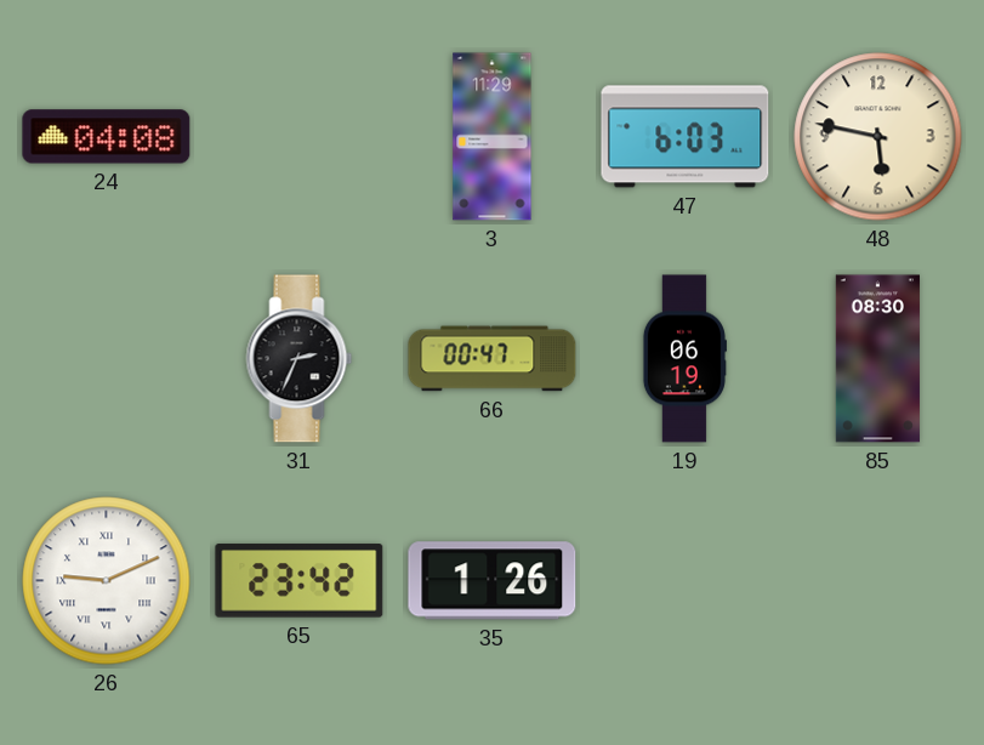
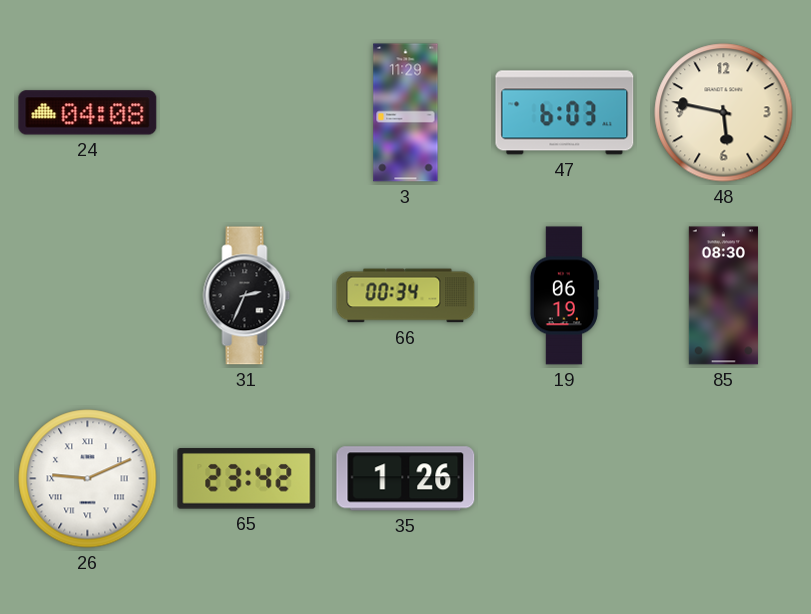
66: 00:47 -> 00:34 (406, 296)
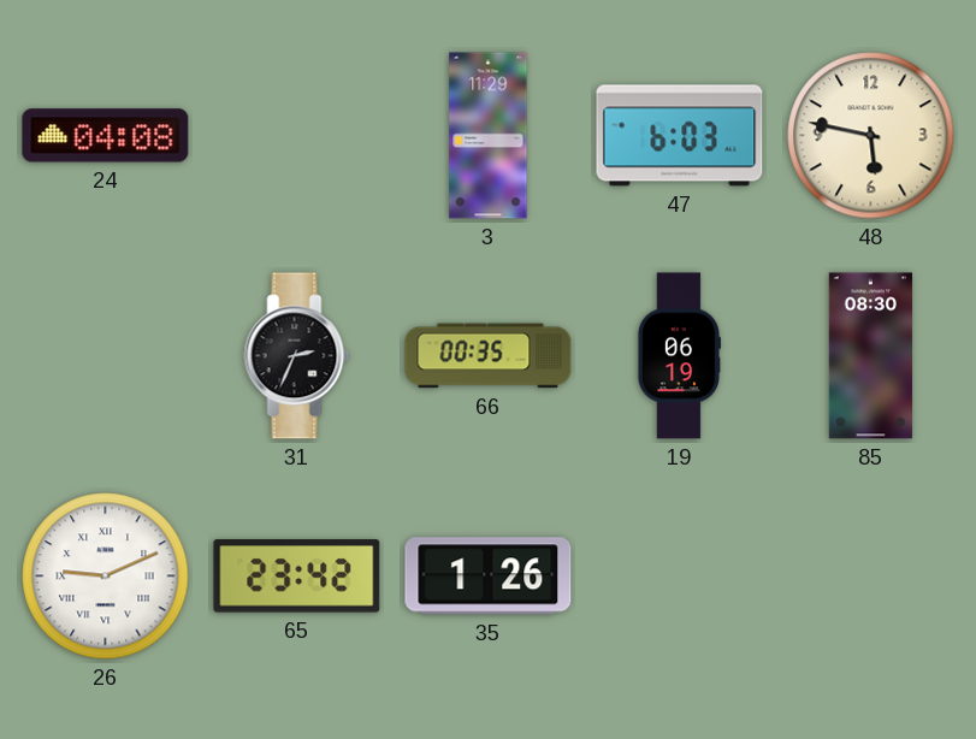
66: 00:34 -> 00:35 (489, 356)
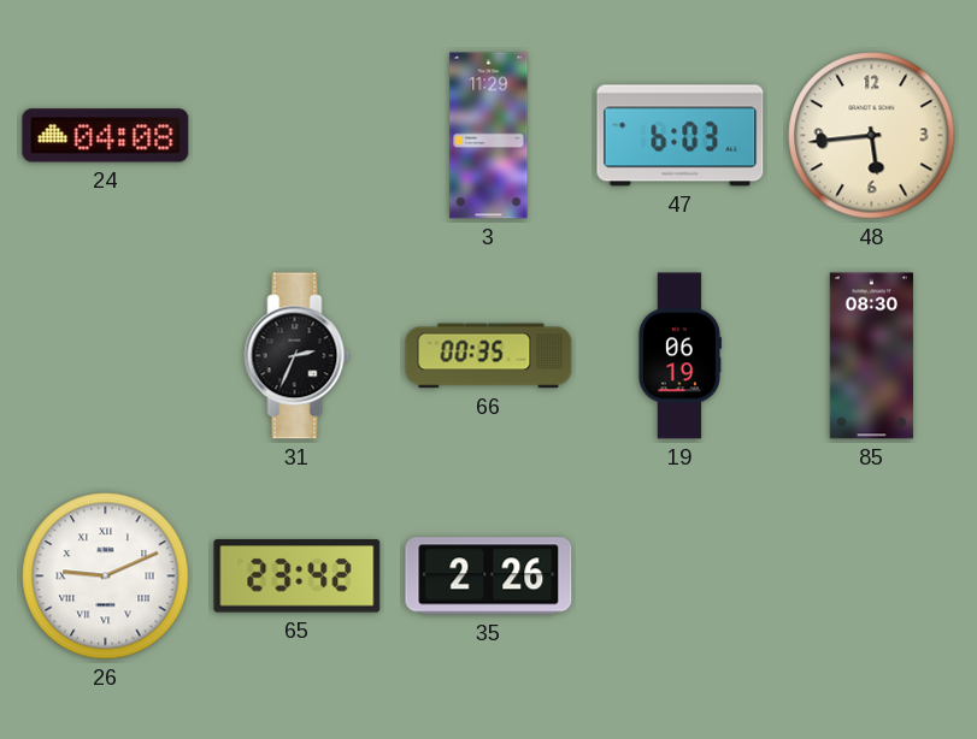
48: 5:47 -> 5:44 (872, 136)
35: 1:26 -> 2:26 (489, 577)
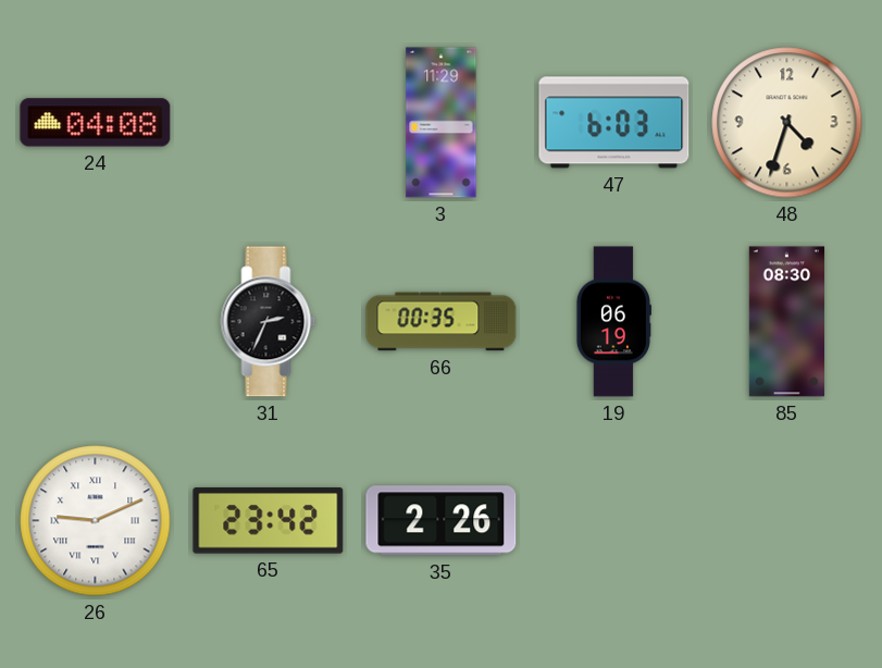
48: 5:44 -> 4:33 (787, 123)
